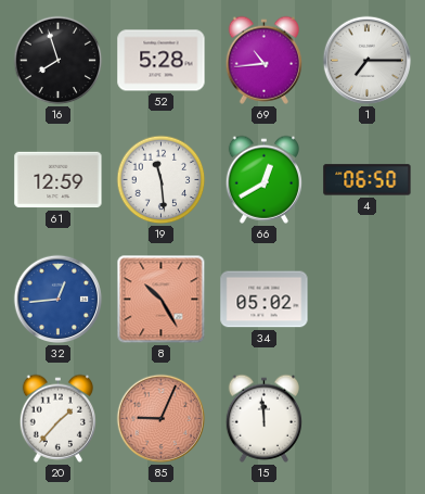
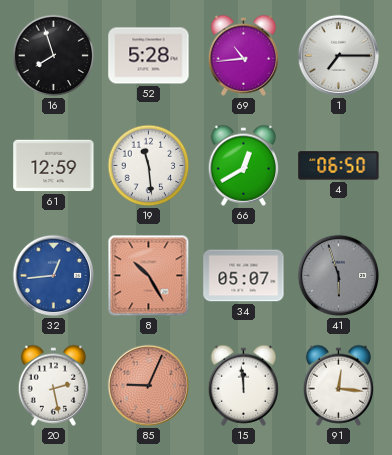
34: 05:02 -> 05:07 (244, 276)
41: none -> 5:57 (339, 276)
20: 1:37 -> 2:28 (53, 385)
91: none -> 12:16 (338, 385)
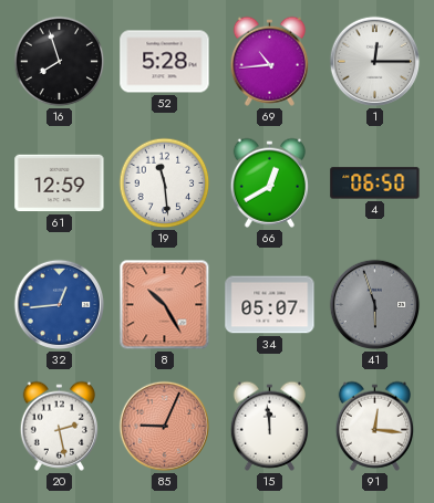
1: 7:15 -> 12:15 (375, 62)
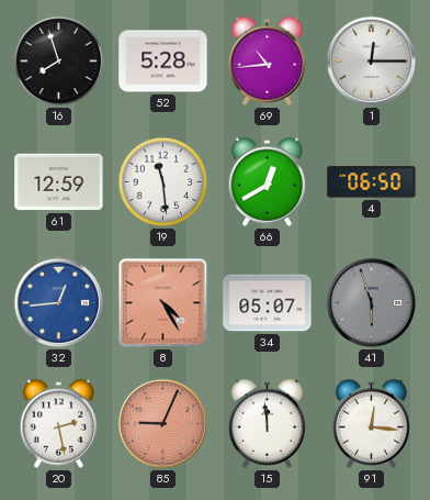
8: 10:25 -> 4:25 (163, 303)
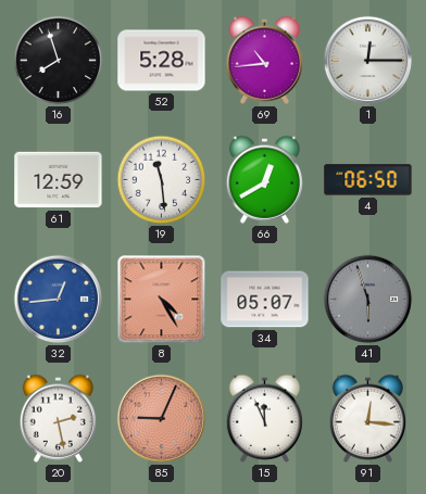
15: 11:59 -> 11:56 (264, 418)
